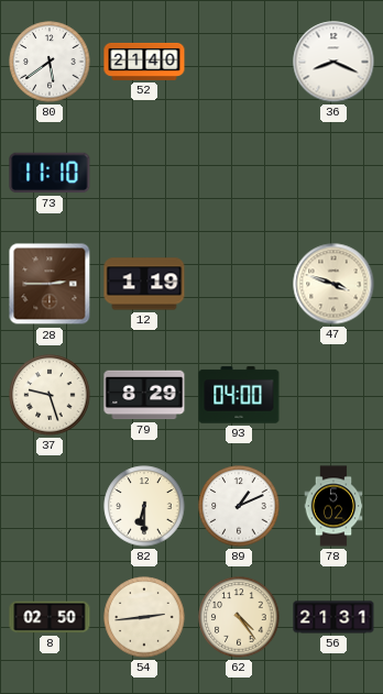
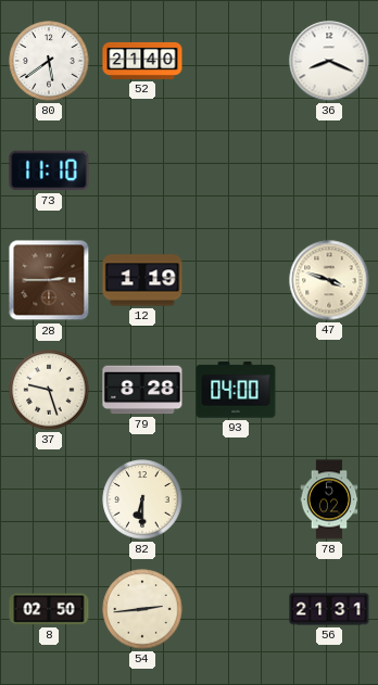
79: 8:29 -> 8:28 (142, 390)
89: 1:11 -> none (239, 506)
62: 4:24 -> none (239, 617)
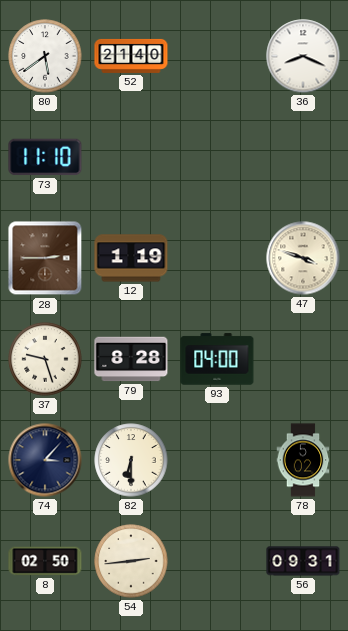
74: none -> 3:07 (45, 460)
56: 21:31 -> 09:31 (303, 561)
